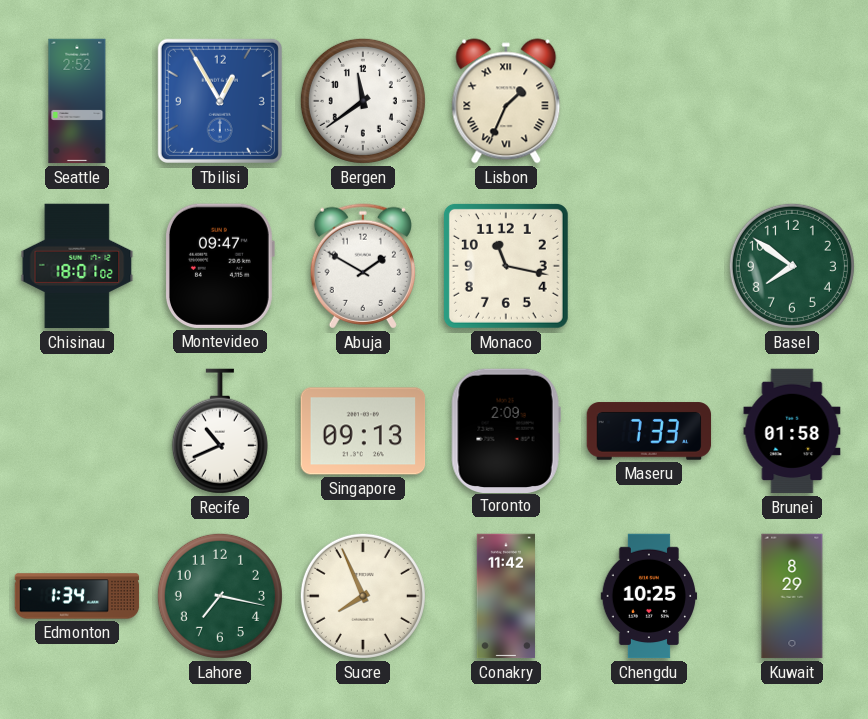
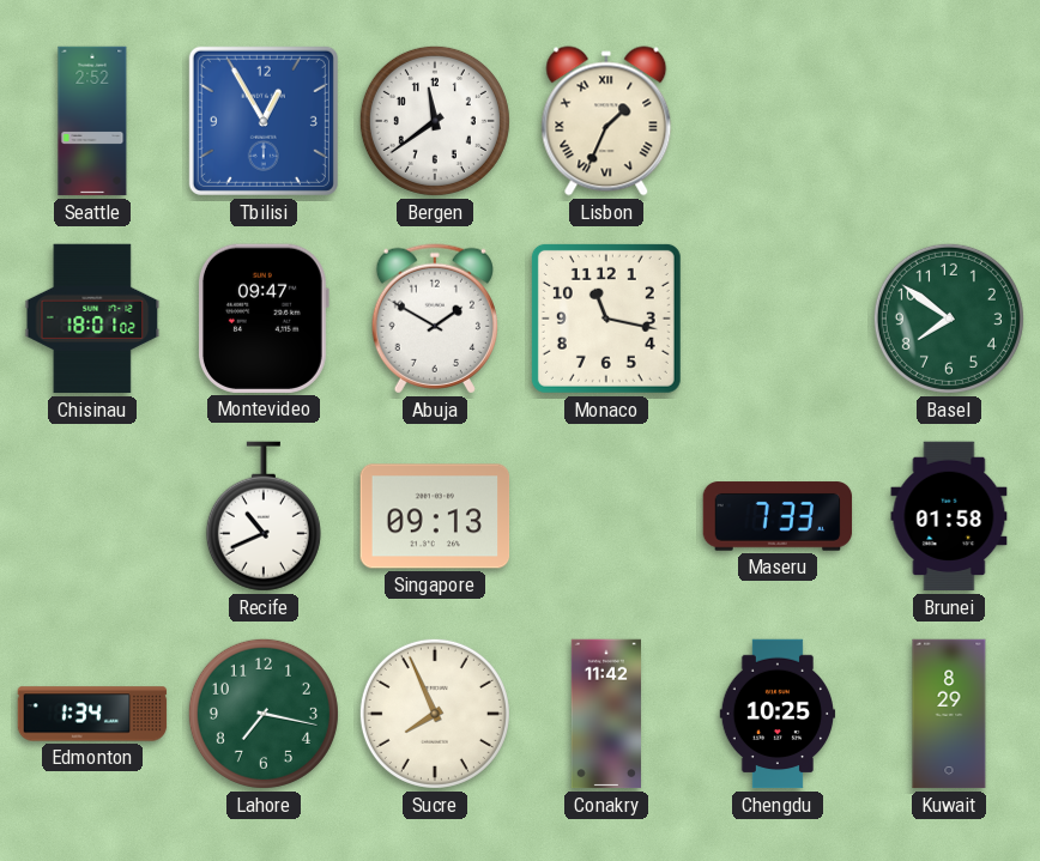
Toronto: 2:09 -> none (506, 430)
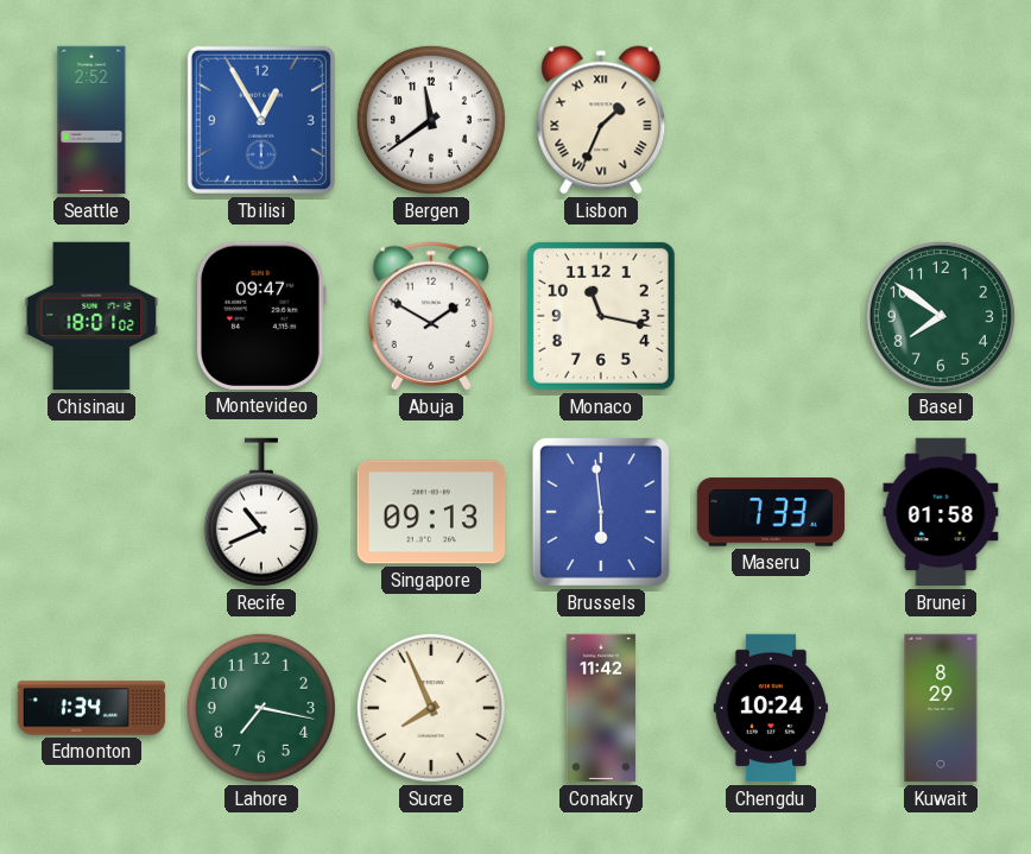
Brussels: none -> 5:59 (601, 512)
Chengdu: 10:25 -> 10:24 (771, 708)
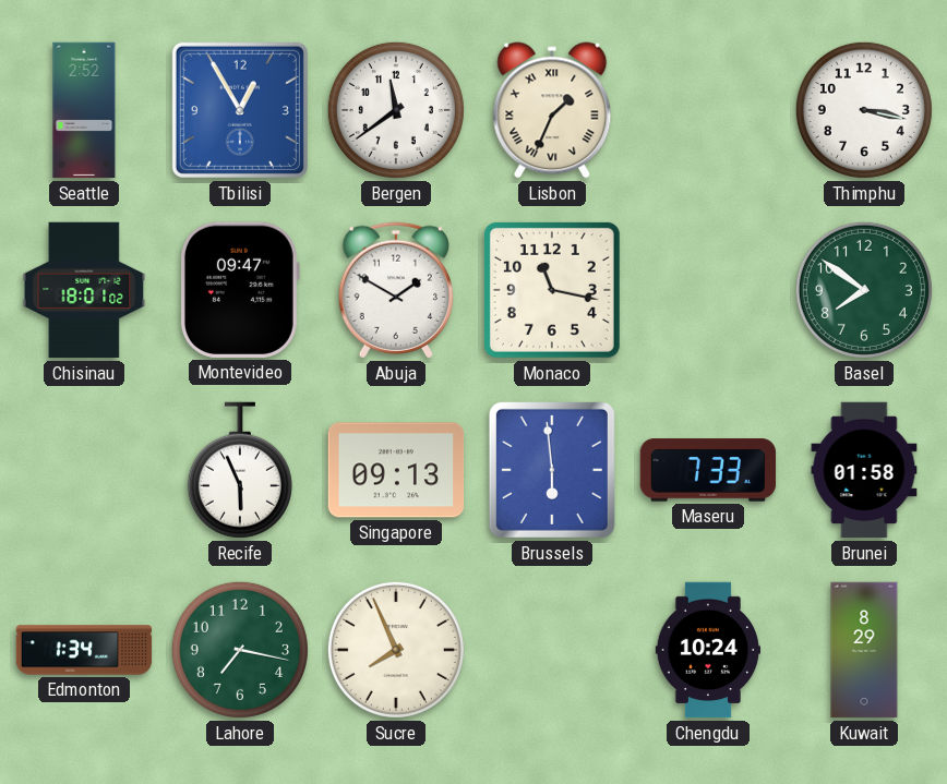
Thimphu: none -> 3:17 (864, 110)
Recife: 10:41 -> 5:56 (240, 470)
Conakry: 11:42 -> none (600, 708)
